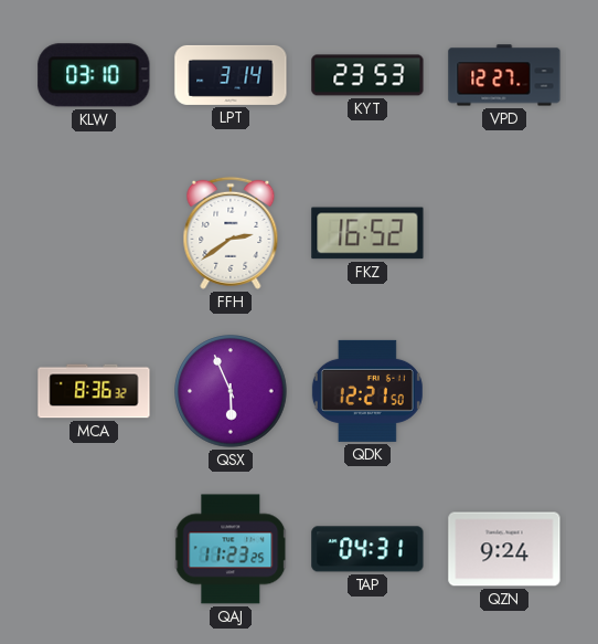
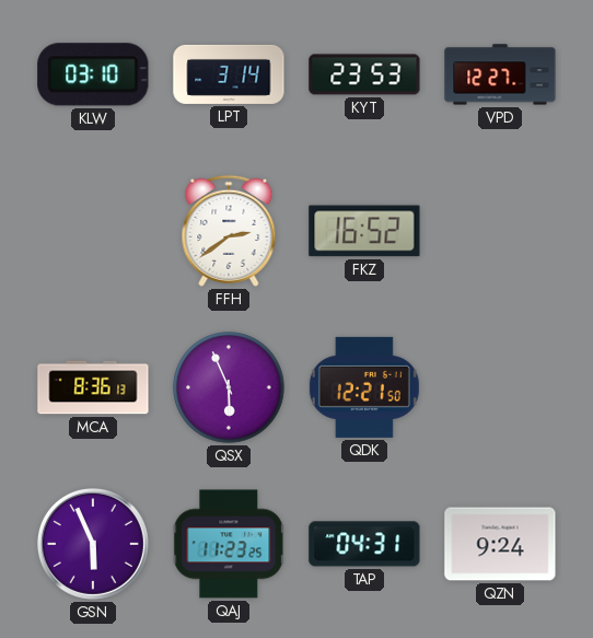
MCA: 8:36:32 -> 8:36:13 (93, 387)
GSN: none -> 5:56 (93, 544)
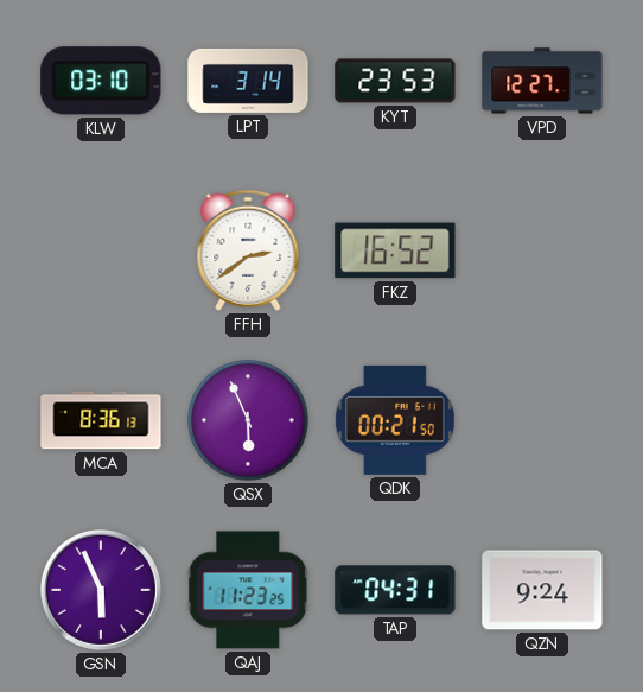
QDK: 12:21 -> 00:21 (395, 420)
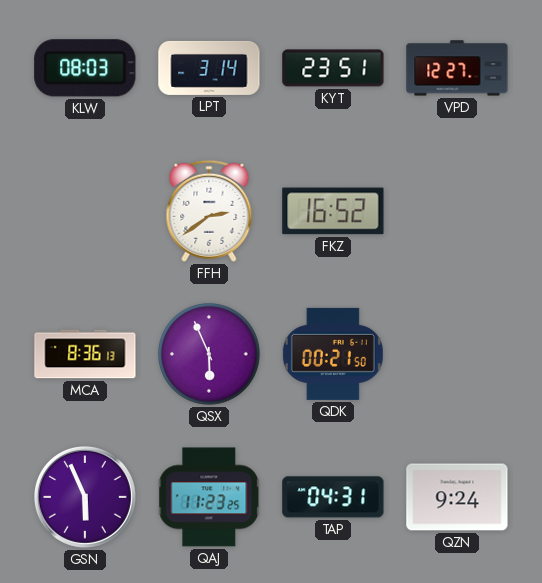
KLW: 03:10 -> 08:03 (85, 68)
KYT: 23:53 -> 23:51 (333, 68)
